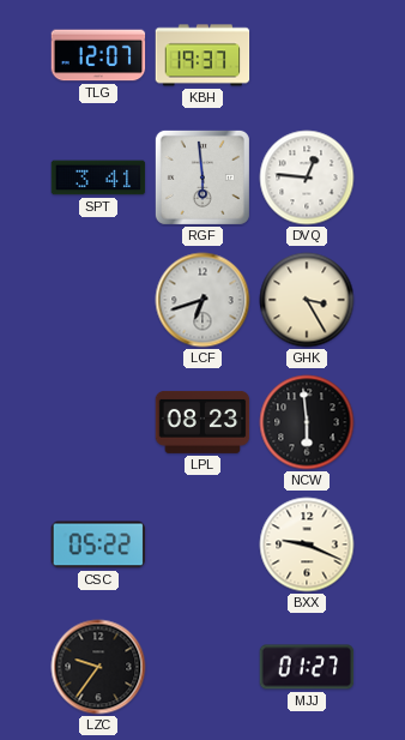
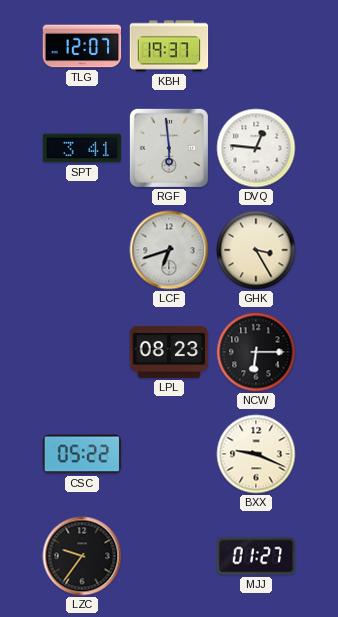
NCW: 5:59 -> 6:15 (256, 352)
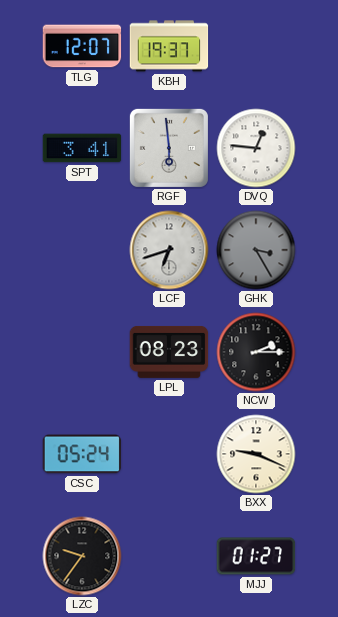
GHK dial: cream -> grey (256, 250)
NCW: 6:15 -> 2:15 (256, 352)
CSC: 05:22 -> 05:24 (82, 454)
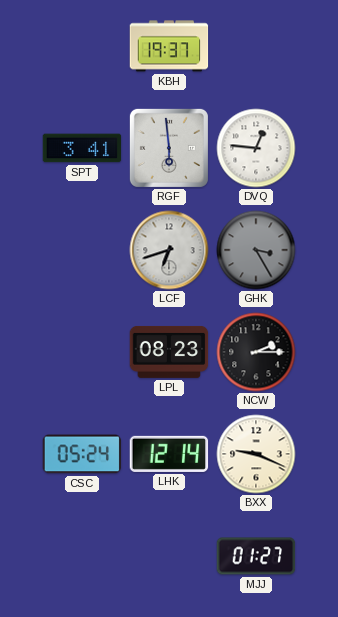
TLG: 12:07 -> none (82, 46)
LHK: none -> 12:14 (169, 454)
LZC: 9:36 -> none (82, 556)
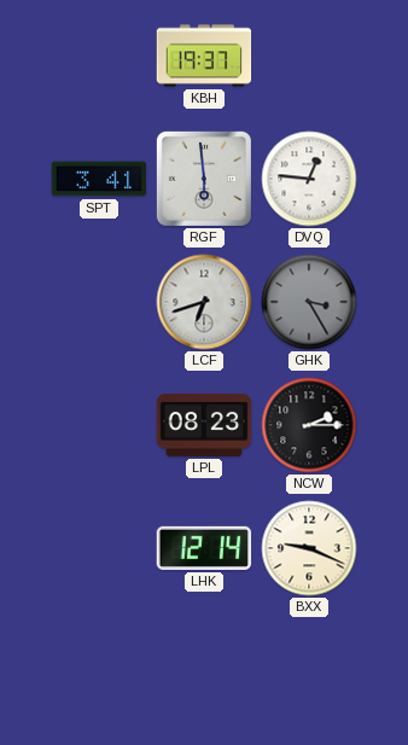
CSC: 05:24 -> none (82, 454)
MJJ: 01:27 -> none (256, 556)
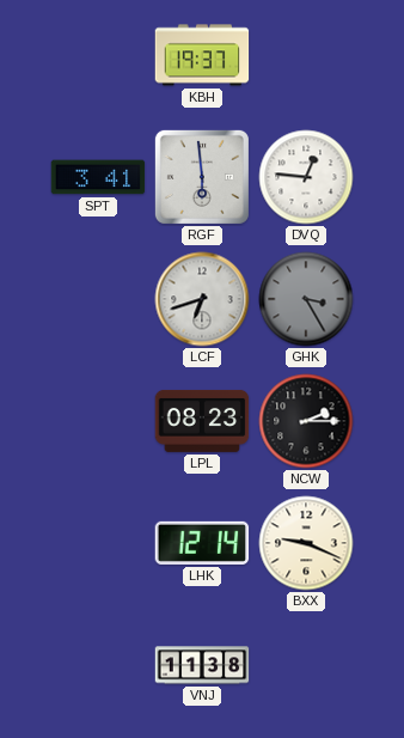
VNJ: none -> 11:38 (202, 665)
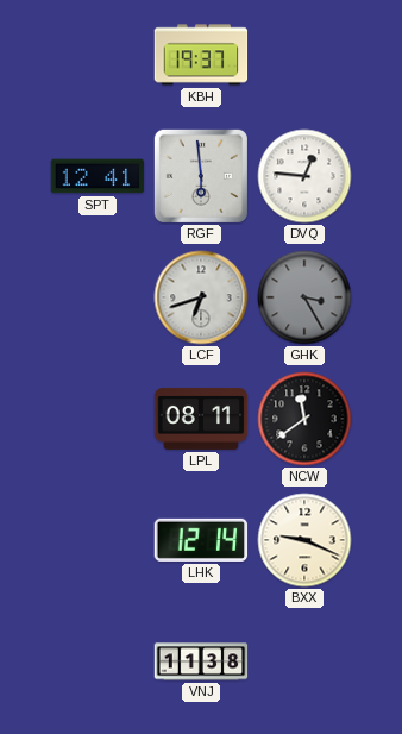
SPT: 3:41 -> 12:41 (98, 176)
LPL: 08:23 -> 08:11 (201, 419)
NCW: 2:15 -> 11:39 (304, 419)
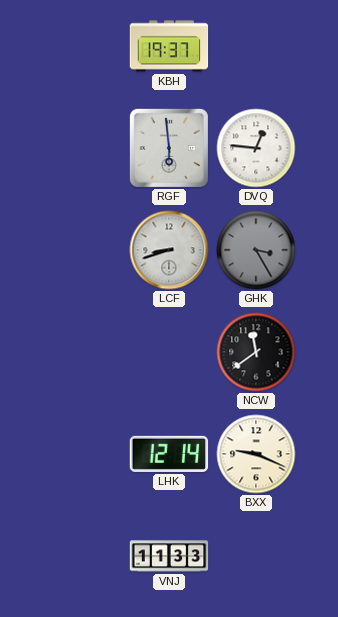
SPT: 12:41 -> none (98, 176)
LCF: 6:42 -> 8:42 (169, 250)
LPL: 08:11 -> none (201, 419)
VNJ: 11:38 -> 11:33 (169, 556)
